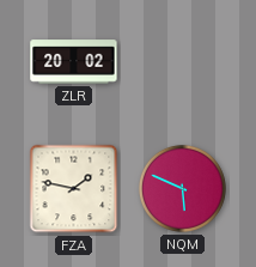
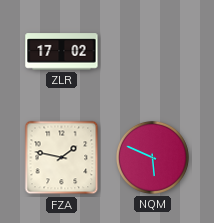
ZLR: 20:02 -> 17:02 (62, 52)
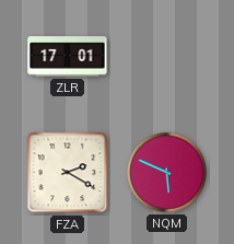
ZLR: 17:02 -> 17:01 (68, 57)
FZA: 1:47 -> 2:20 (68, 173)
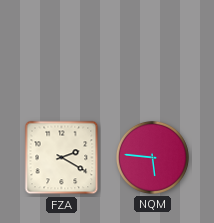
ZLR: 17:01 -> none (68, 57)
NQM: 5:49 -> 5:46 (152, 157)
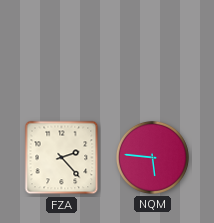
FZA: 2:20 -> 2:23 (62, 158)
